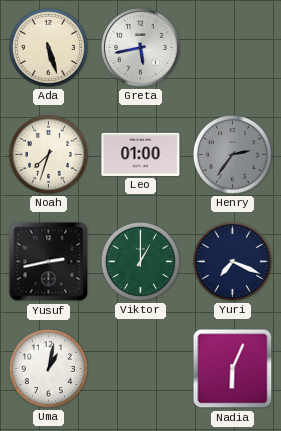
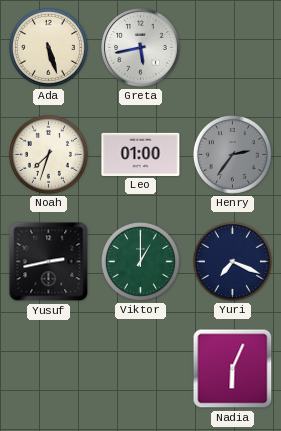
Uma: 1:02 -> none (48, 368)
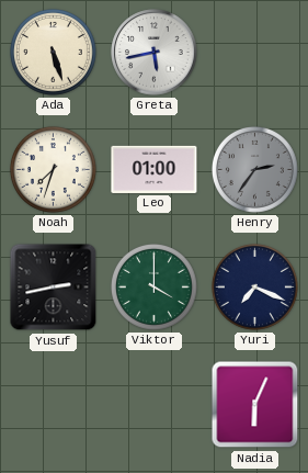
Viktor: 1:00 -> 4:00 (153, 286)
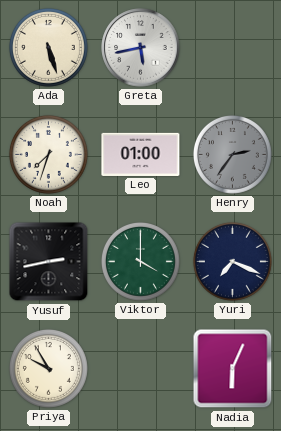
Priya: none -> 9:55 (48, 368)
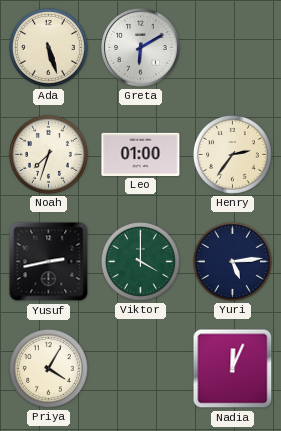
Greta: 5:43 -> 6:10 (141, 48)
Henry dial: grey -> cream (232, 154)
Yuri: 7:19 -> 5:14 (232, 261)
Priya: 9:55 -> 4:05 (48, 368)
Nadia: 6:04 -> 12:04 (233, 369)
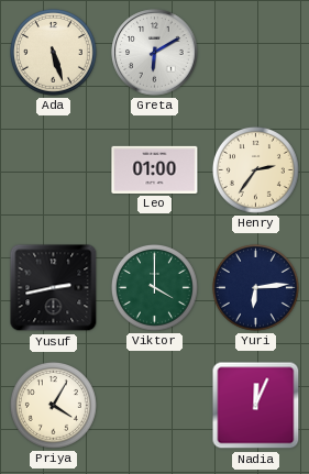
Noah: 7:33 -> none (48, 154)
Yuri: 5:14 -> 6:14 (255, 287)
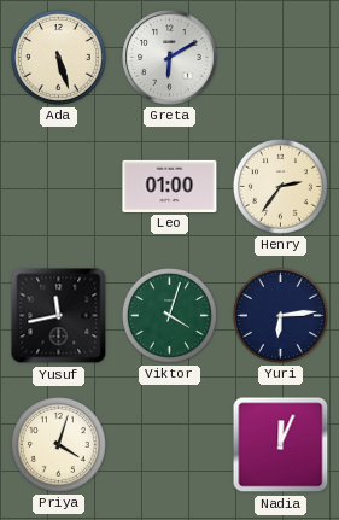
Yusuf: 2:43 -> 11:43 (59, 316)
Viktor: 4:00 -> 4:03 (169, 315)
Priya: 4:05 -> 4:03 (58, 444)
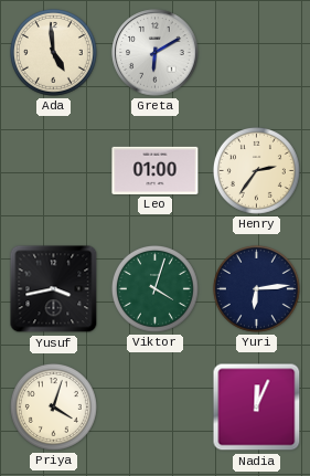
Ada: 5:27 -> 4:59 (53, 52)
Yusuf: 11:43 -> 3:43 (54, 289)
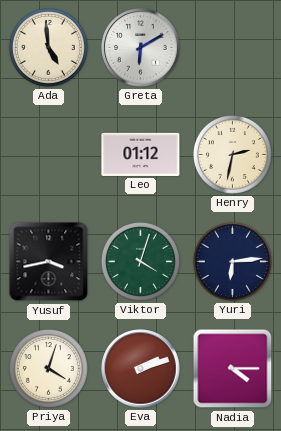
Leo: 01:00 -> 01:12 (141, 154)
Henry: 2:36 -> 2:32 (232, 154)
Eva: none -> 2:12 (141, 369)
Nadia: 12:04 -> 4:15 (233, 369)
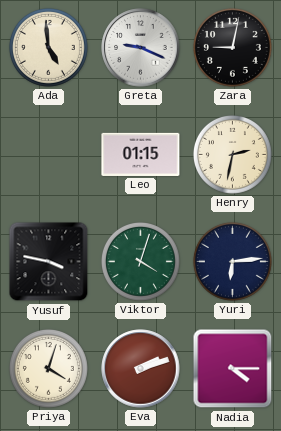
Greta: 6:10 -> 9:19 (141, 48)
Zara: none -> 9:02 (232, 47)
Leo: 01:12 -> 01:15 (141, 154)
Yusuf: 3:43 -> 3:47 (49, 262)
